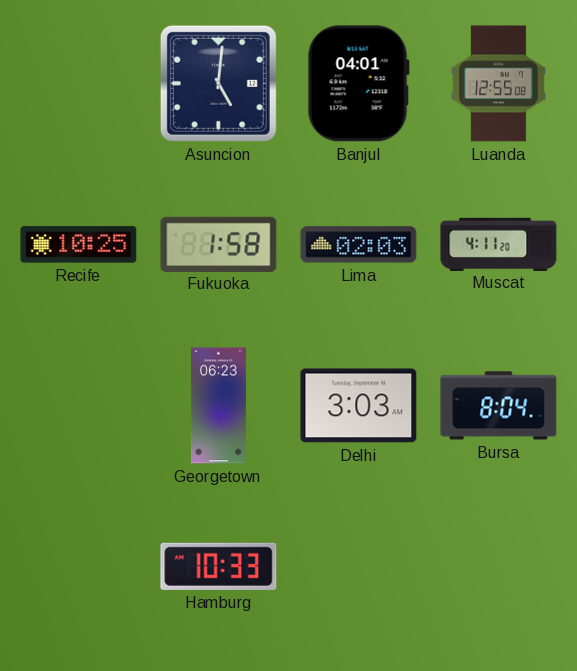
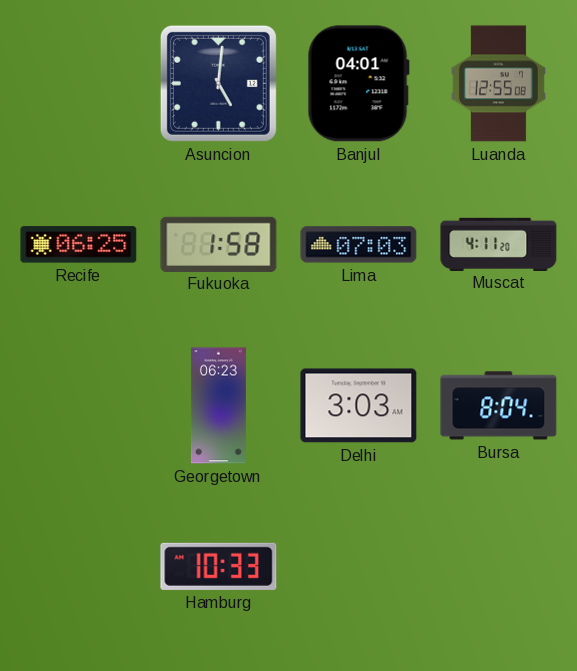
Recife: 10:25 -> 06:25 (79, 245)
Lima: 02:03 -> 07:03 (359, 245)
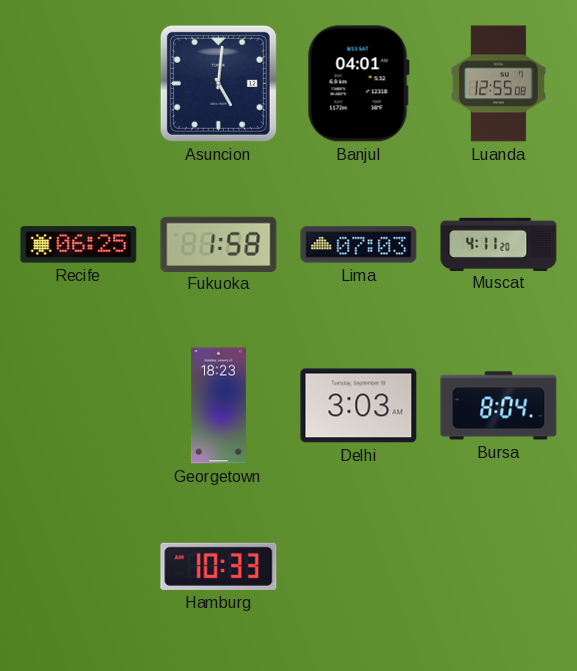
Georgetown: 06:23 -> 18:23 (218, 406)
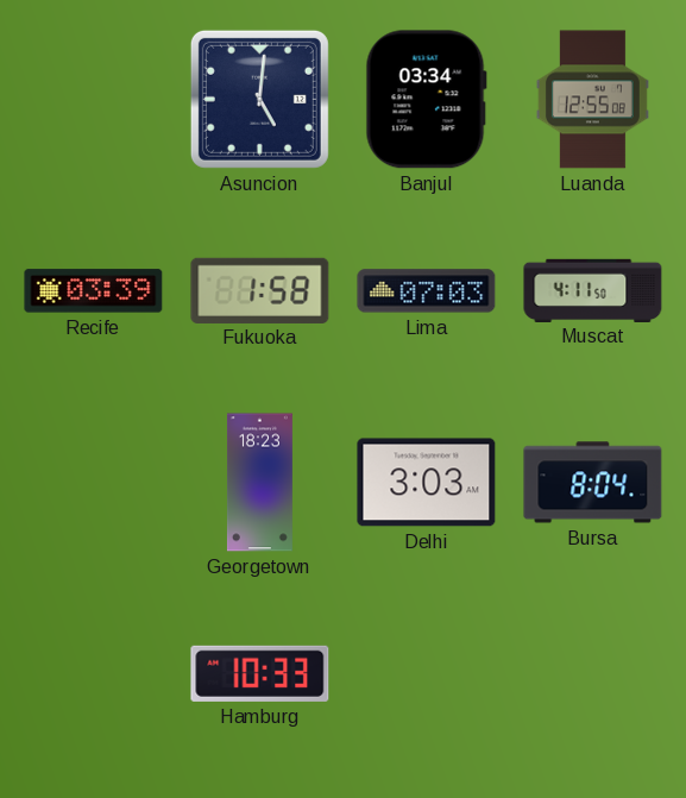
Banjul: 04:01 -> 03:34 (426, 100)
Recife: 06:25 -> 03:39 (94, 291)
Muscat: 4:11:20 -> 4:11:50 (593, 290)
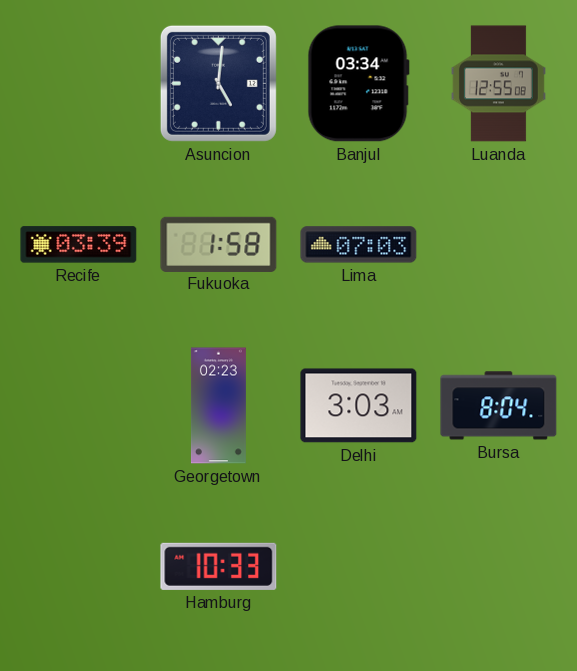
Muscat: 4:11 -> none (593, 290)
Georgetown: 18:23 -> 02:23 (218, 406)
